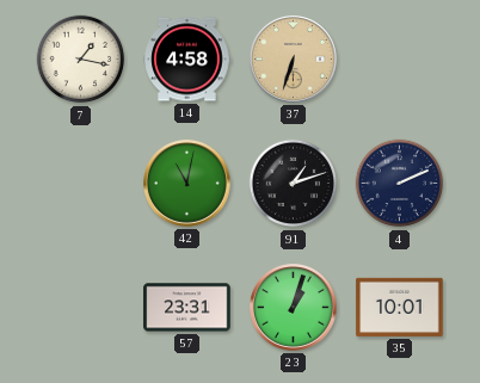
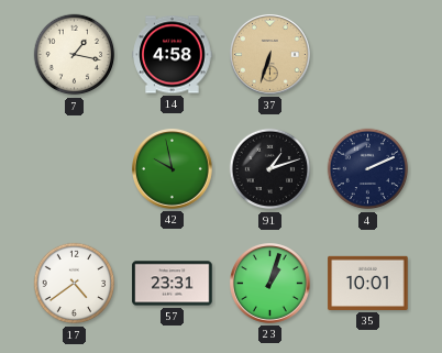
42: 11:02 -> 9:58 (173, 169)
17: none -> 4:39 (75, 284)
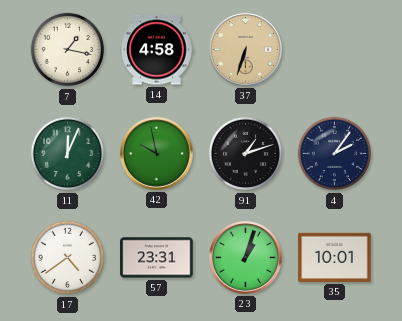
11: none -> 12:04 (68, 154)
4: 2:11 -> 2:06 (335, 154)
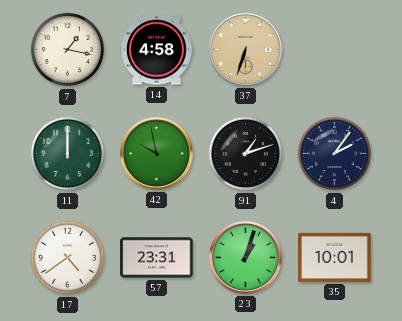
11: 12:04 -> 12:00 (68, 154)
